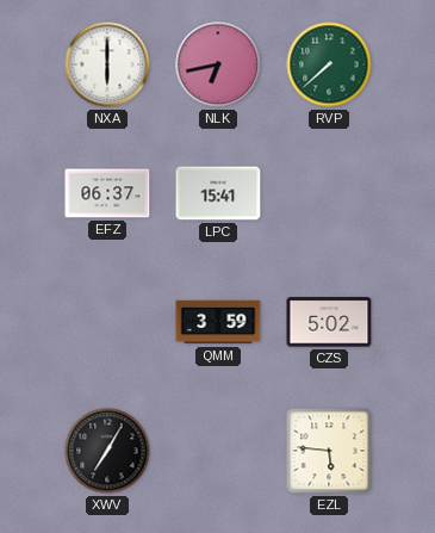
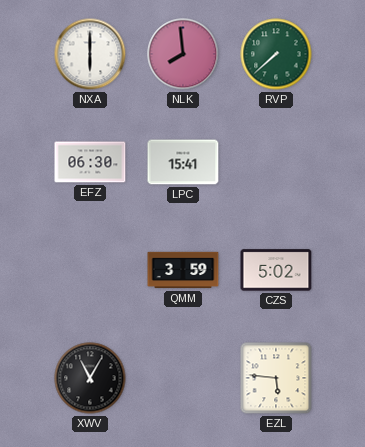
NLK: 6:43 -> 7:59 (183, 54)
EFZ: 06:37 -> 06:30 (90, 162)
XWV: 7:05 -> 11:05 (90, 378)
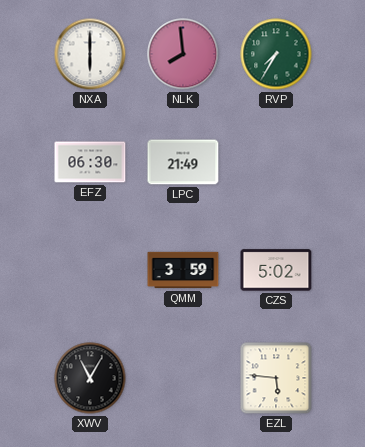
RVP: 7:38 -> 7:35 (276, 54)
LPC: 15:41 -> 21:49 (183, 162)
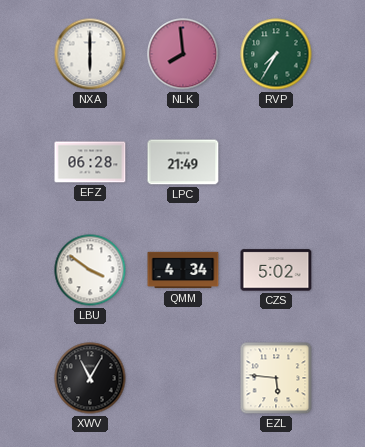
EFZ: 06:30 -> 06:28 (90, 162)
LBU: none -> 3:51 (90, 270)
QMM: 3:59 -> 4:34 (183, 270)
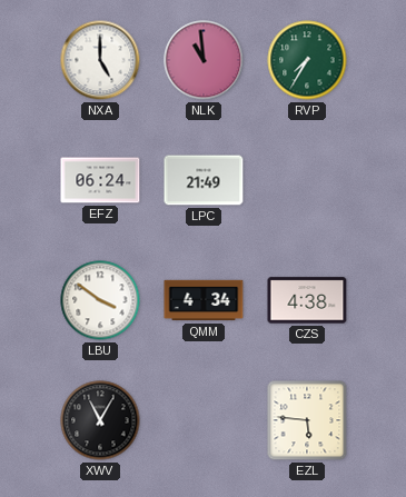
NXA: 6:00 -> 5:00 (100, 60)
NLK: 7:59 -> 10:59 (204, 60)
EFZ: 06:28 -> 06:24 (100, 180)
CZS: 5:02 -> 4:38 (307, 300)
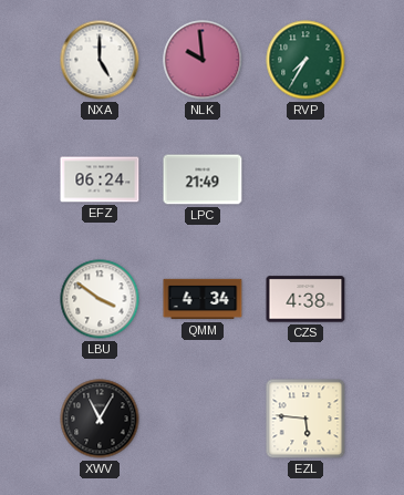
NLK: 10:59 -> 9:59 (203, 60)
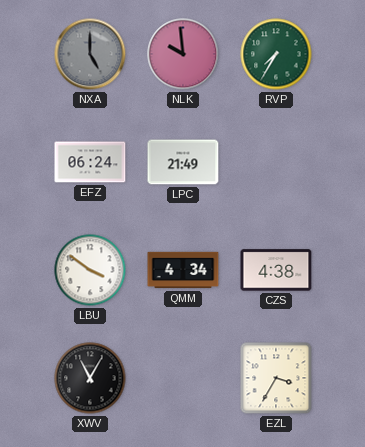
NXA dial: white -> grey (90, 54)
EZL: 5:46 -> 3:35 (276, 378)
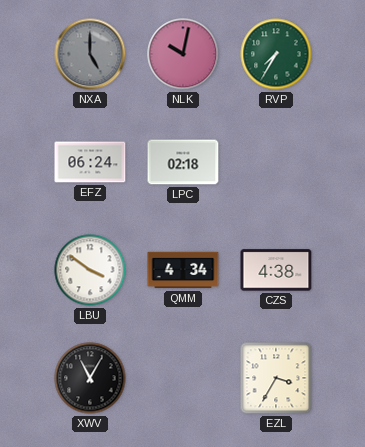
NLK: 9:59 -> 10:02 (183, 54)
LPC: 21:49 -> 02:18 (183, 162)
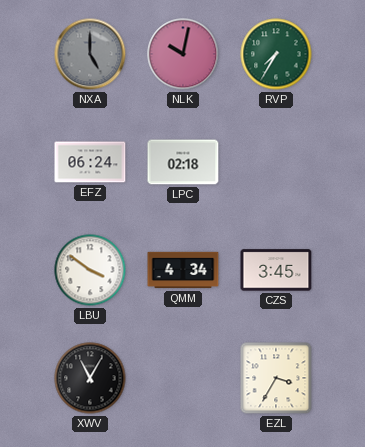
CZS: 4:38 -> 3:45 (276, 270)
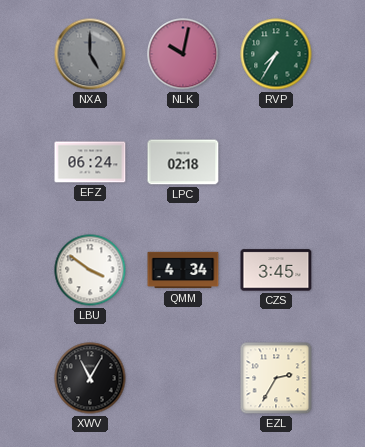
EZL: 3:35 -> 2:35 (276, 378)
